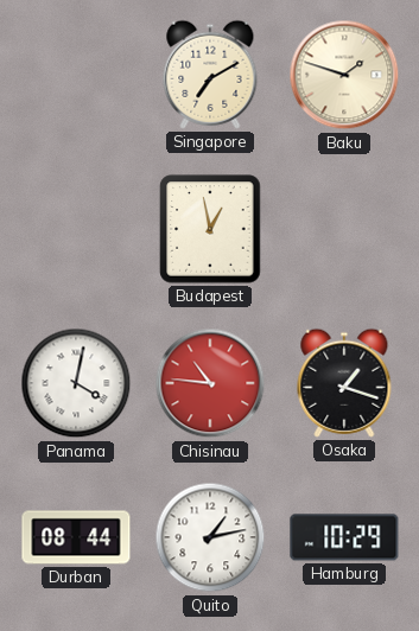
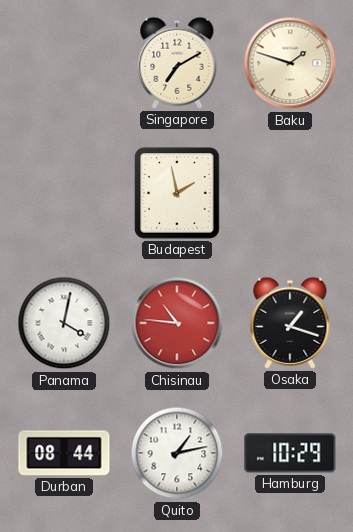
Budapest: 12:58 -> 1:58 (177, 193)
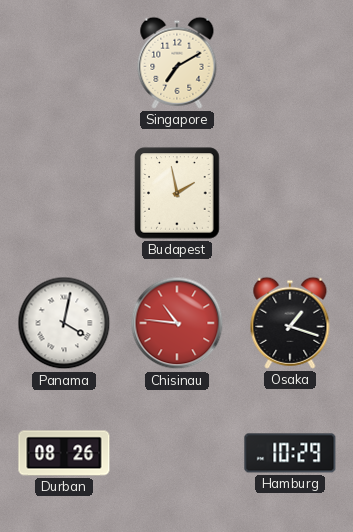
Baku: 1:48 -> none (290, 63)
Durban: 08:44 -> 08:26 (64, 453)
Quito: 1:13 -> none (177, 453)
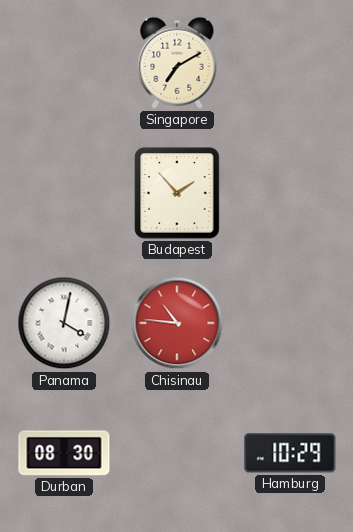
Budapest: 1:58 -> 1:53 (177, 193)
Osaka: 1:18 -> none (290, 323)
Durban: 08:26 -> 08:30 (64, 453)
